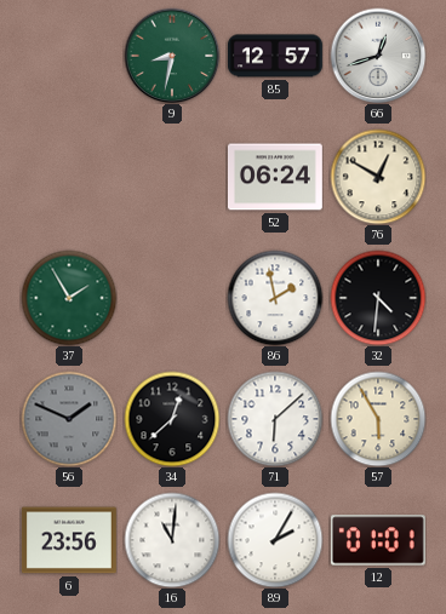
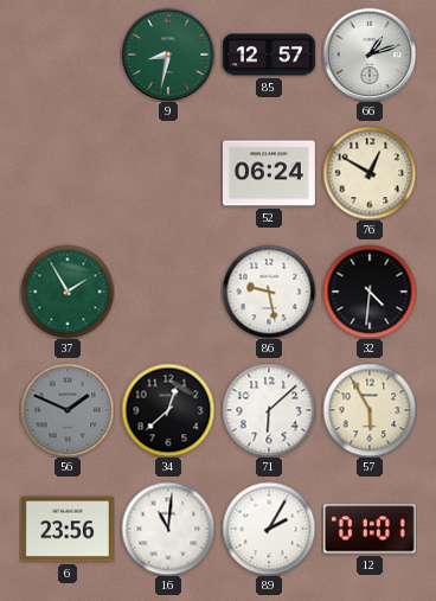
66: 12:42 -> 1:12 (370, 55)
86: 1:58 -> 9:28 (269, 292)
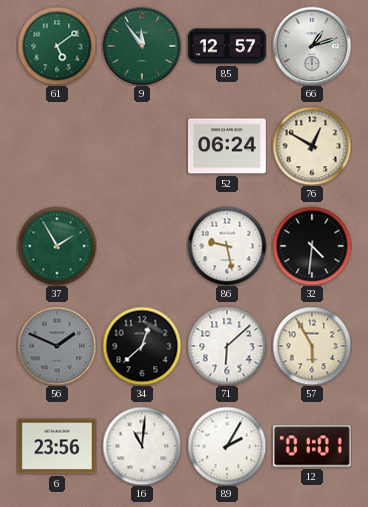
61: none -> 5:09 (57, 46)
9: 8:32 -> 11:54 (142, 46)
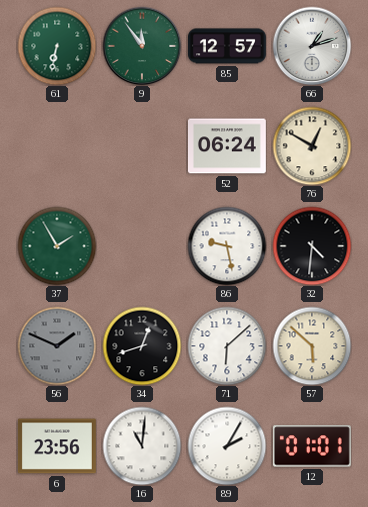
61: 5:09 -> 6:32 (57, 46)
34: 12:38 -> 12:42 (142, 346)
57: 5:55 -> 5:52 (312, 346)
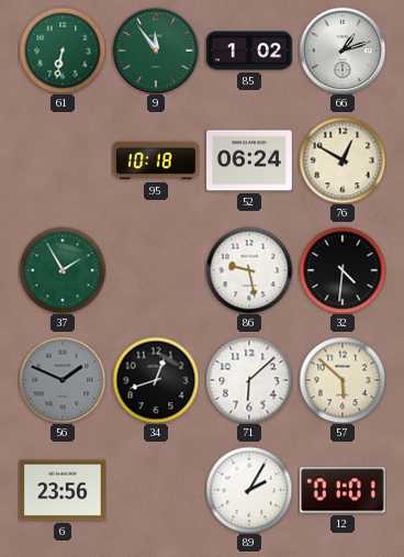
85: 12:57 -> 1:02 (249, 51)
95: none -> 10:18 (156, 160)
16: 11:01 -> none (142, 446)
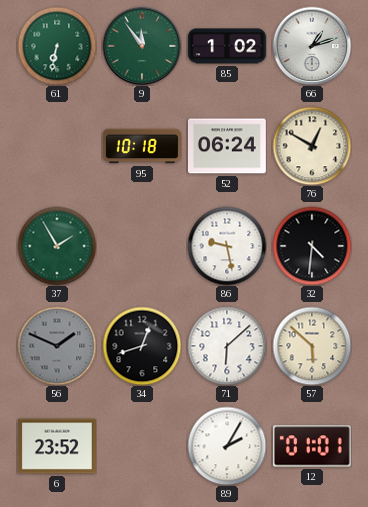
6: 23:56 -> 23:52 (57, 446)
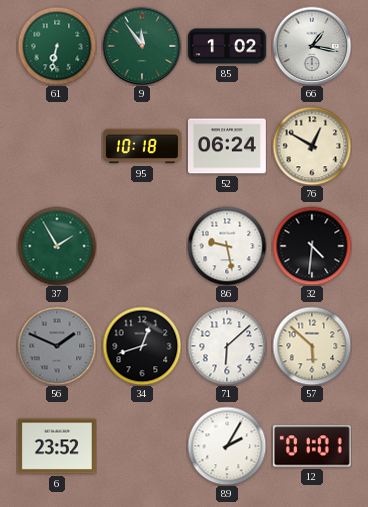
66: 1:12 -> 1:17 (312, 46)
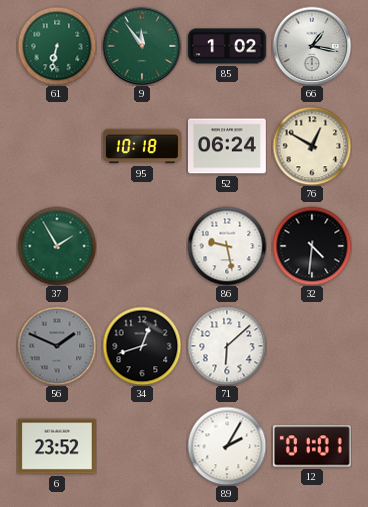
57: 5:52 -> none (312, 346)
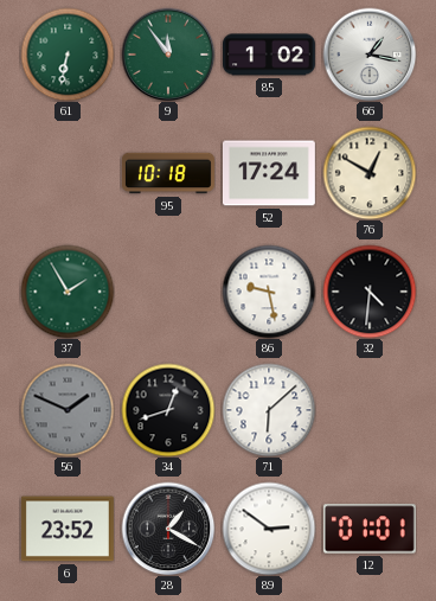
52: 06:24 -> 17:24 (269, 173)
28: none -> 1:20 (168, 529)
89: 2:05 -> 2:51 (269, 529)
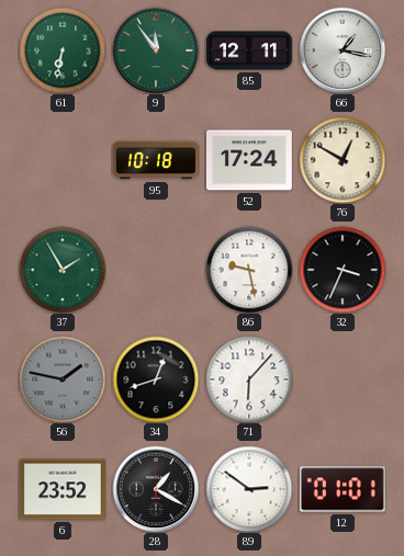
85: 1:02 -> 12:11 (249, 50)
32: 4:31 -> 3:34 (343, 270)
56: 1:49 -> 1:47 (63, 379)
71: 6:08 -> 6:07 (249, 379)
